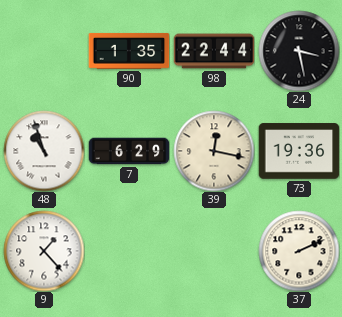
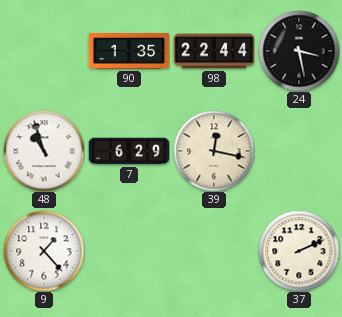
73: 19:36 -> none (299, 151)
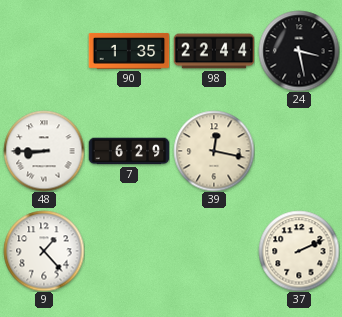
48: 10:57 -> 8:45 (44, 151)
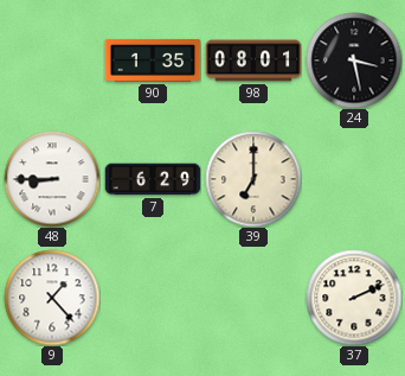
98: 22:44 -> 08:01 (253, 60)
39: 12:17 -> 7:00 (253, 179)
